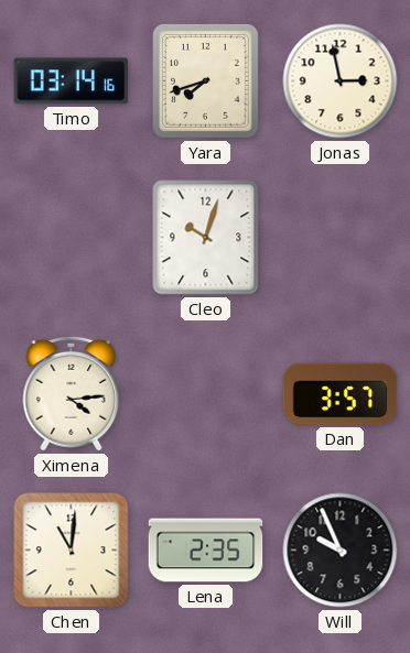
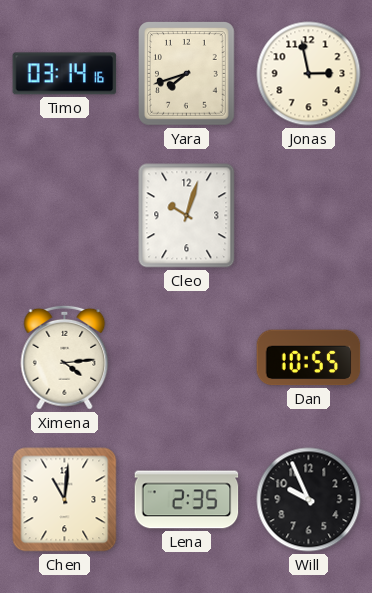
Dan: 3:57 -> 10:55 (309, 358)
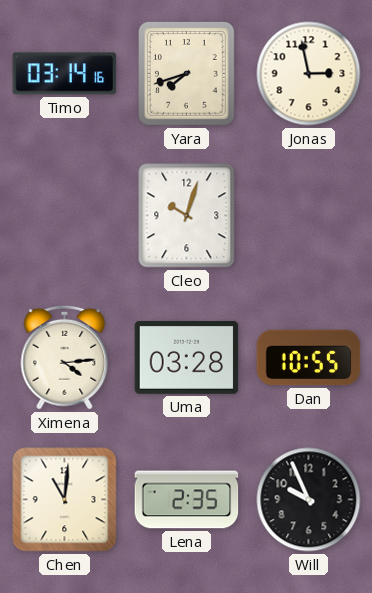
Uma: none -> 03:28 (187, 357)
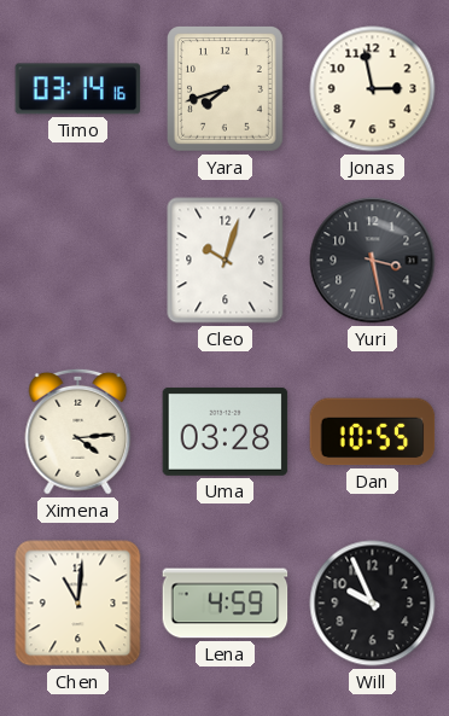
Yuri: none -> 3:28 (373, 261)
Lena: 2:35 -> 4:59 (226, 604)
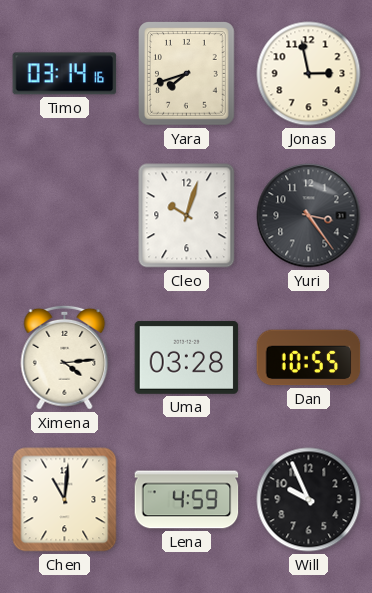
Yuri: 3:28 -> 3:24 (309, 216)
